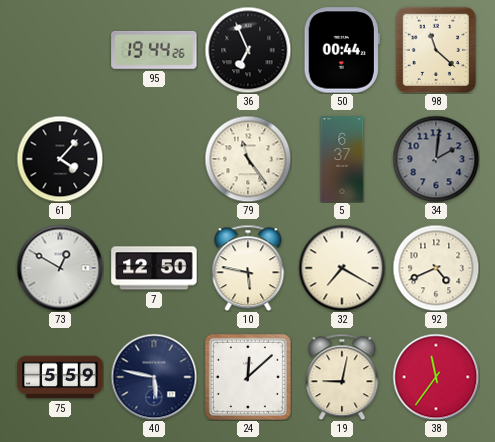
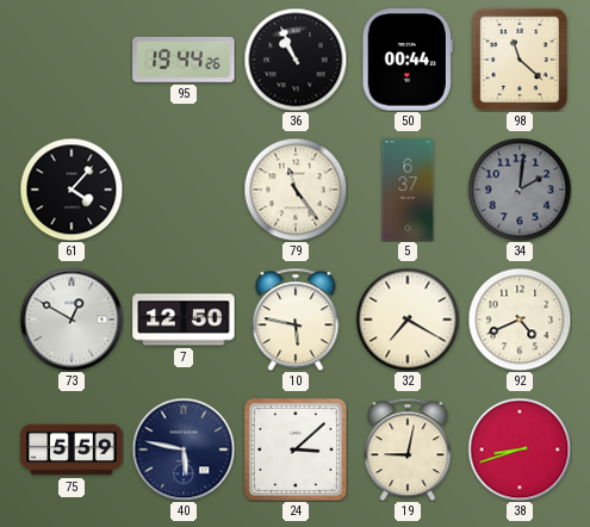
36: 6:56 -> 10:56 (296, 60)
24: 12:08 -> 3:08 (296, 449)
38: 11:36 -> 8:42 (520, 449)
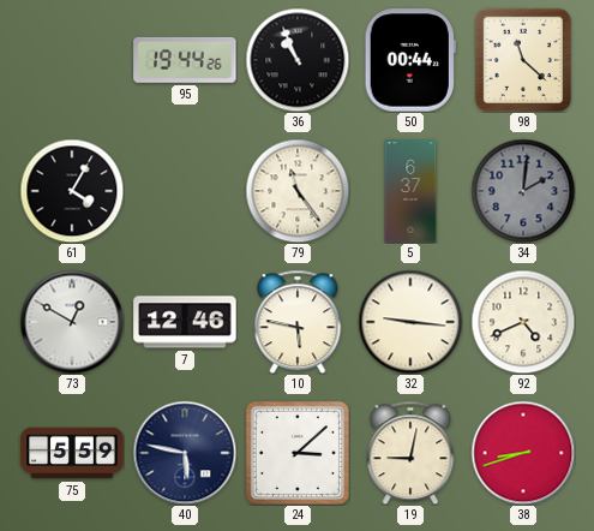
61: 4:07 -> 4:05 (72, 191)
7: 12:50 -> 12:46 (185, 322)
32: 7:20 -> 9:16 (410, 322)
